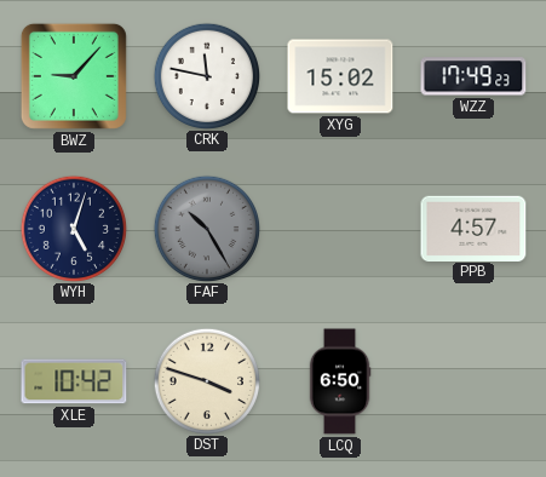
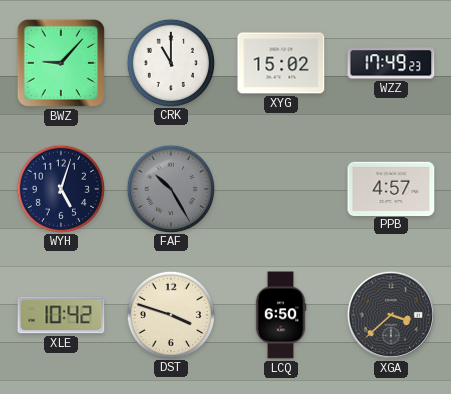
CRK: 11:47 -> 11:00 (170, 62)
XGA: none -> 3:38 (391, 315)
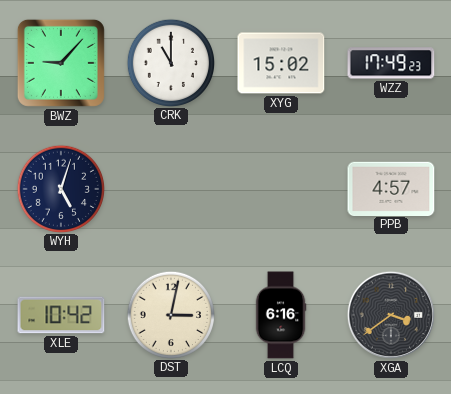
FAF: 10:25 -> none (170, 188)
DST: 3:48 -> 3:02 (170, 314)
LCQ: 6:50 -> 6:16 (281, 315)
XGA: 3:38 -> 3:39 (391, 315)
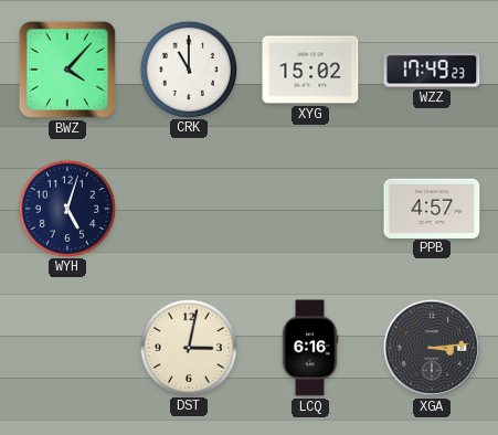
BWZ: 9:07 -> 4:07 (67, 70)
XLE: 10:42 -> none (61, 315)
XGA: 3:39 -> 3:14 (432, 348)
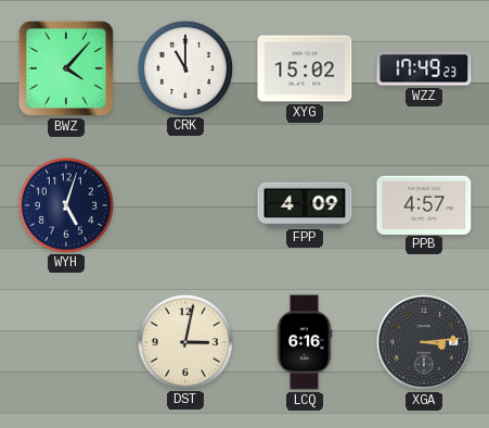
FPP: none -> 4:09 (305, 204)
